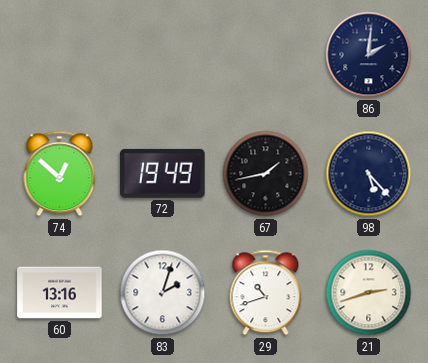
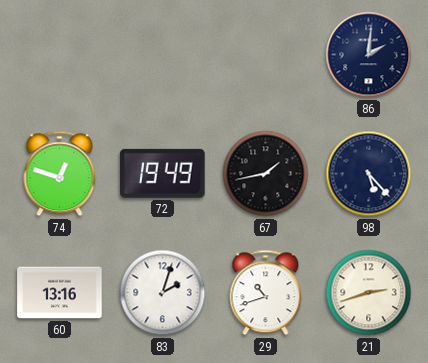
74: 12:52 -> 12:48 (60, 174)
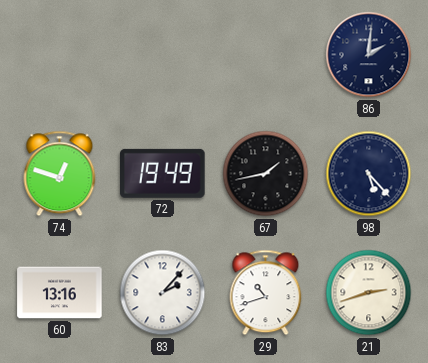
83: 2:03 -> 2:07 (163, 293)
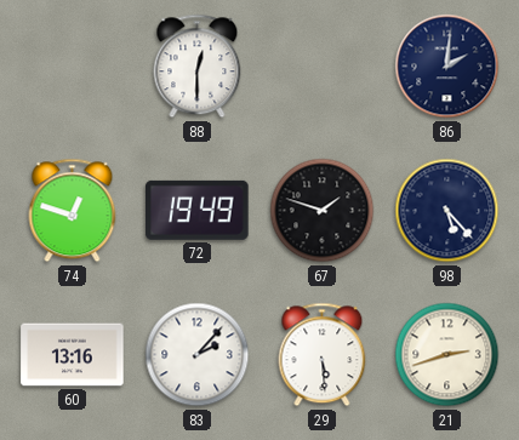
88: none -> 12:30 (198, 67)
67: 1:43 -> 1:48 (323, 211)
29: 10:42 -> 5:29 (323, 355)
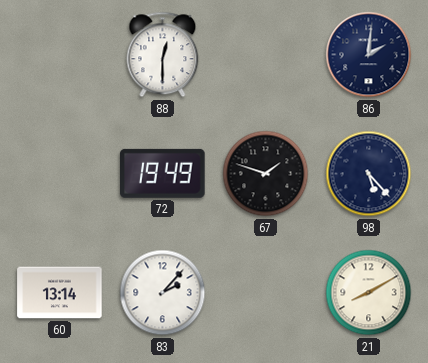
74: 12:48 -> none (73, 211)
60: 13:16 -> 13:14 (60, 293)
29: 5:29 -> none (323, 355)
21: 2:42 -> 8:10 (369, 293)
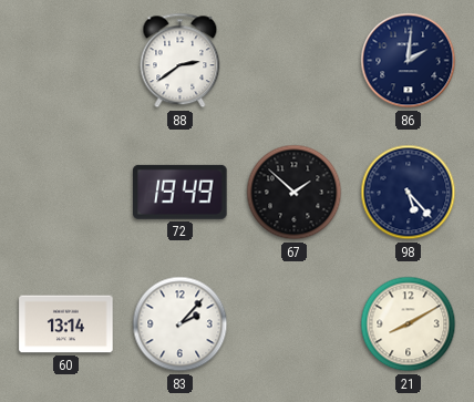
88: 12:30 -> 2:39 (181, 61)
67: 1:48 -> 1:52 (295, 193)
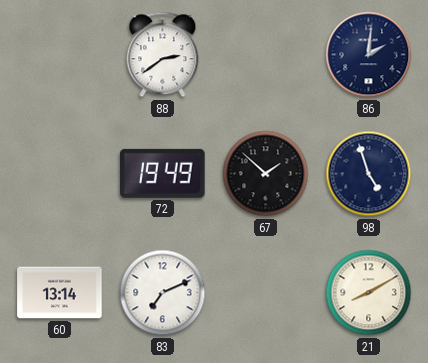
98: 5:23 -> 4:57 (369, 174)
83: 2:07 -> 7:11 (163, 293)
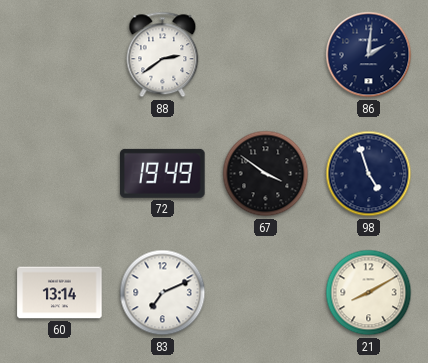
67: 1:52 -> 3:51 (266, 174)
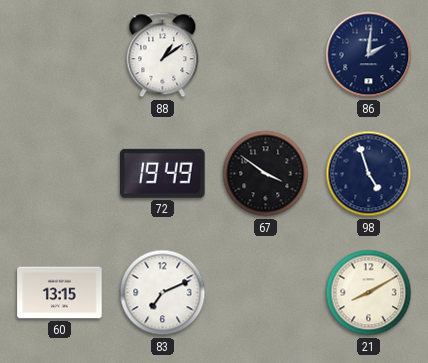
88: 2:39 -> 1:09 (163, 55)
60: 13:14 -> 13:15 (60, 293)
